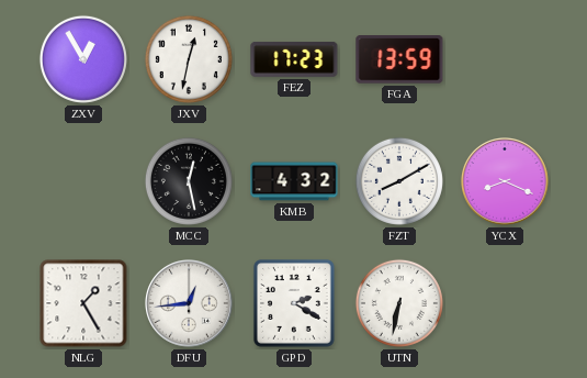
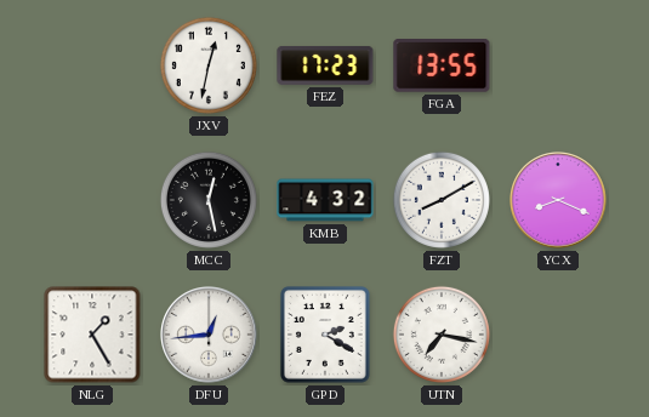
ZXV: 12:55 -> none (83, 59)
FGA: 13:59 -> 13:55 (442, 67)
UTN: 6:32 -> 7:17 (442, 335)
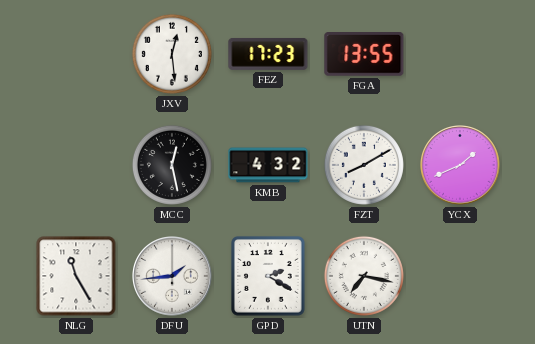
JXV: 12:32 -> 12:29 (172, 54)
YCX: 8:19 -> 1:41 (461, 166)
NLG: 1:25 -> 11:25 (76, 276)
DFU: 12:44 -> 1:44 (173, 277)
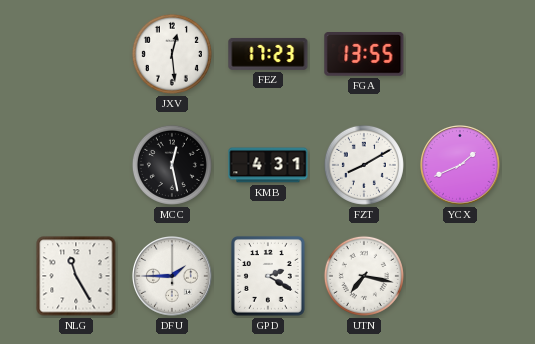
KMB: 4:32 -> 4:31 (268, 165)
DFU: 1:44 -> 1:45 (173, 277)
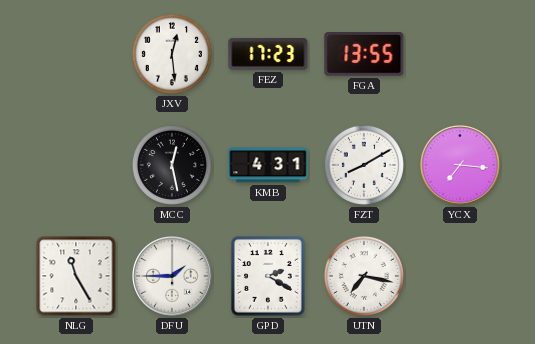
YCX: 1:41 -> 7:16 (461, 166)
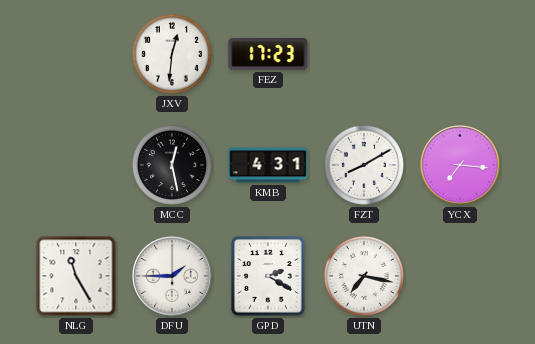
JXV: 12:29 -> 12:31 (172, 54)
FGA: 13:55 -> none (364, 55)
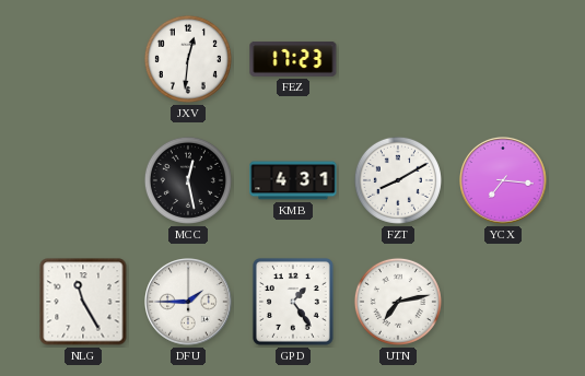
GPD: 2:20 -> 1:24 (293, 302)
UTN: 7:17 -> 7:13 (398, 302)
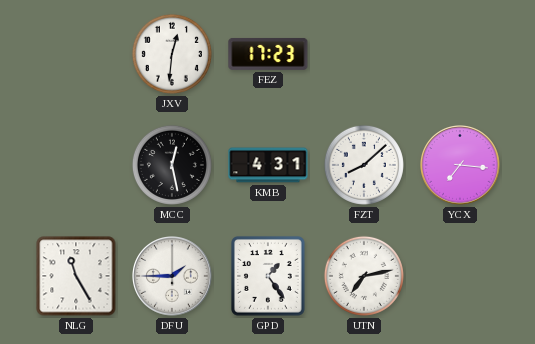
FZT: 8:10 -> 8:08 (364, 165)
